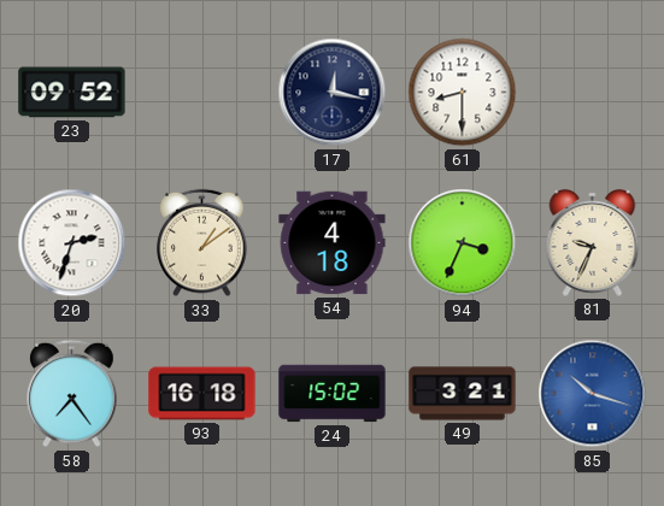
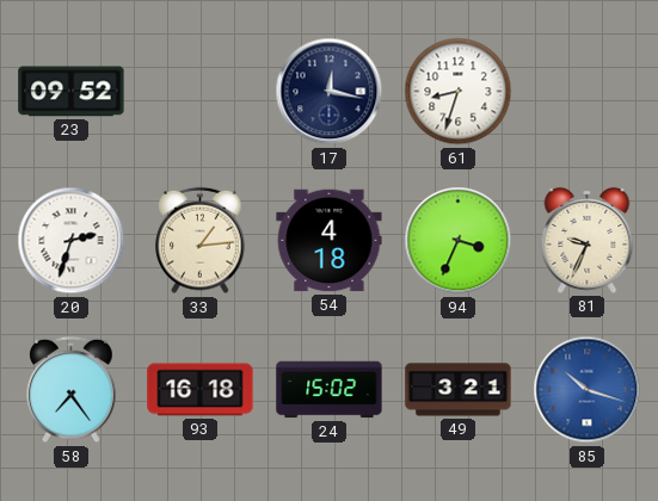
61: 8:30 -> 8:33 (459, 92)
33: 1:09 -> 1:14 (201, 241)
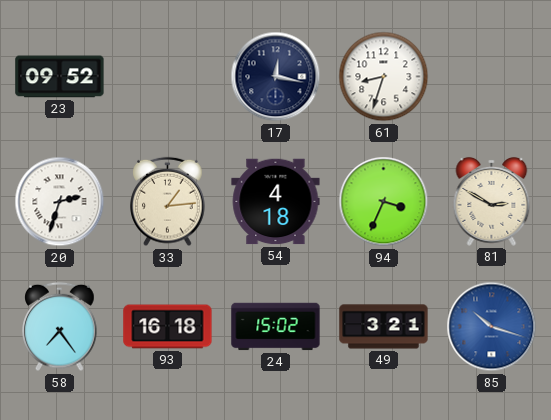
81: 9:34 -> 2:50 (492, 201)
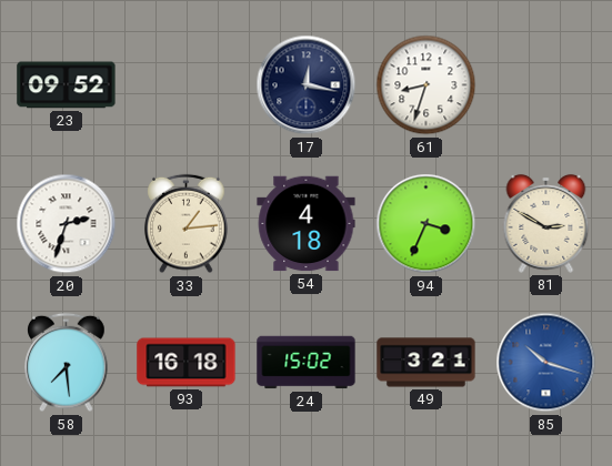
58: 7:24 -> 7:29 (67, 363)
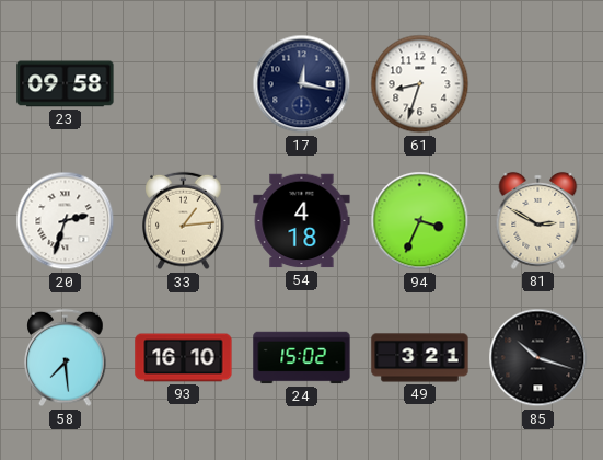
23: 09:52 -> 09:58 (66, 84)
93: 16:18 -> 16:10 (184, 358)
85 dial: blue -> black (538, 358)
